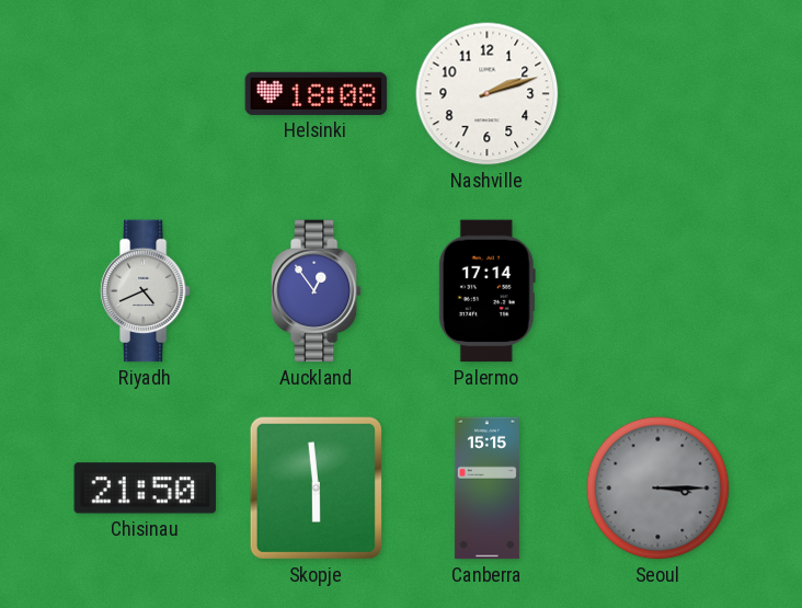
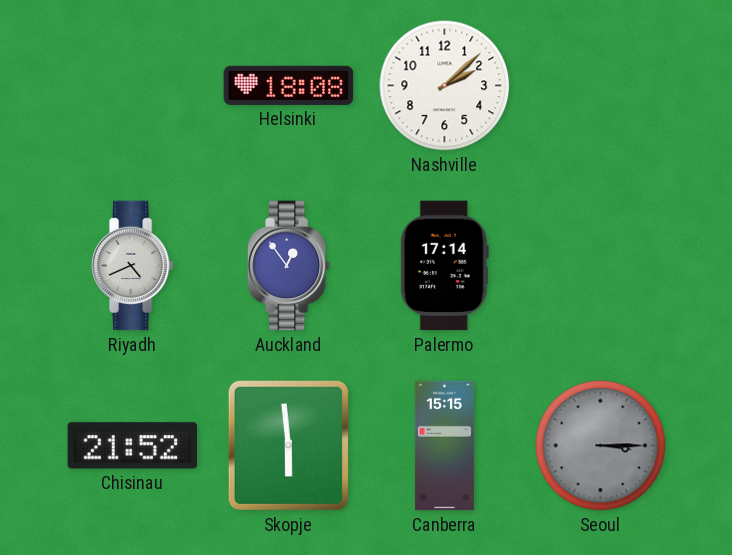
Nashville: 2:12 -> 2:08 (445, 86)
Chisinau: 21:50 -> 21:52 (133, 446)
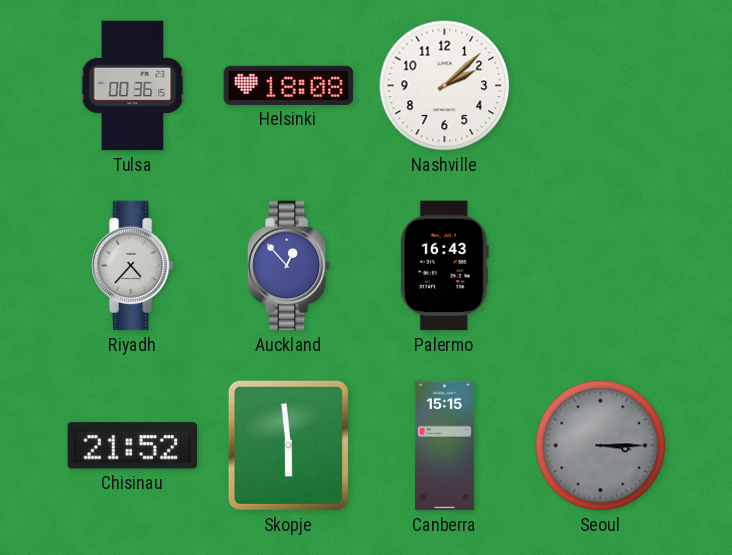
Tulsa: none -> 00:36 (133, 86)
Riyadh: 4:41 -> 4:37 (132, 266)
Auckland: 12:54 -> 12:53 (288, 266)
Palermo: 17:14 -> 16:43 (444, 266)
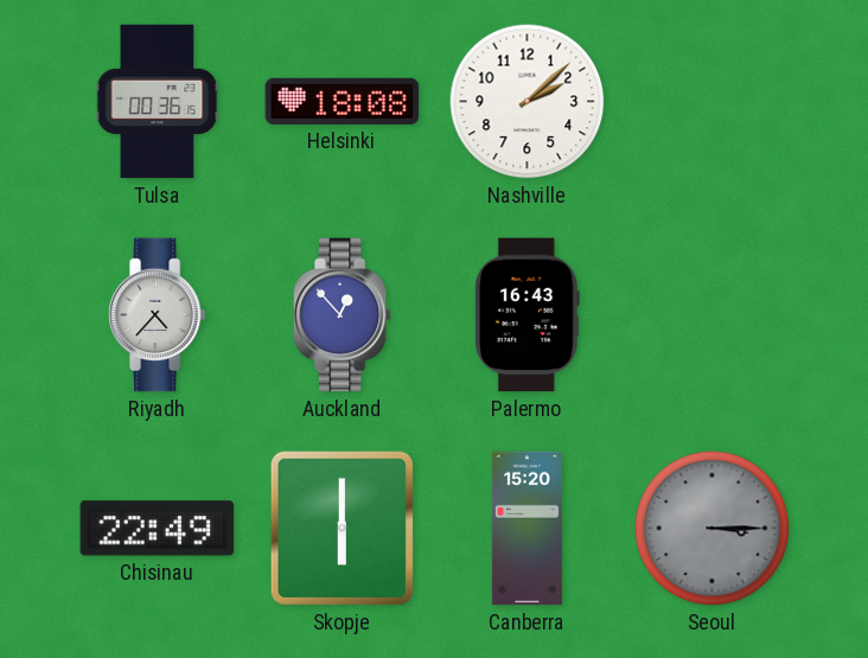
Chisinau: 21:52 -> 22:49 (158, 529)
Skopje: 5:59 -> 6:00 (342, 528)
Canberra: 15:15 -> 15:20 (526, 529)
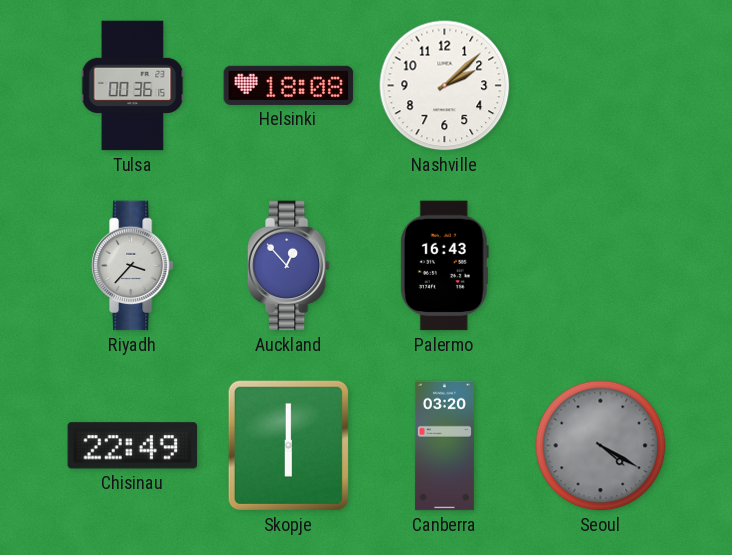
Riyadh: 4:37 -> 3:37 (132, 266)
Canberra: 15:20 -> 03:20 (444, 446)
Seoul: 3:15 -> 4:20 (601, 446)
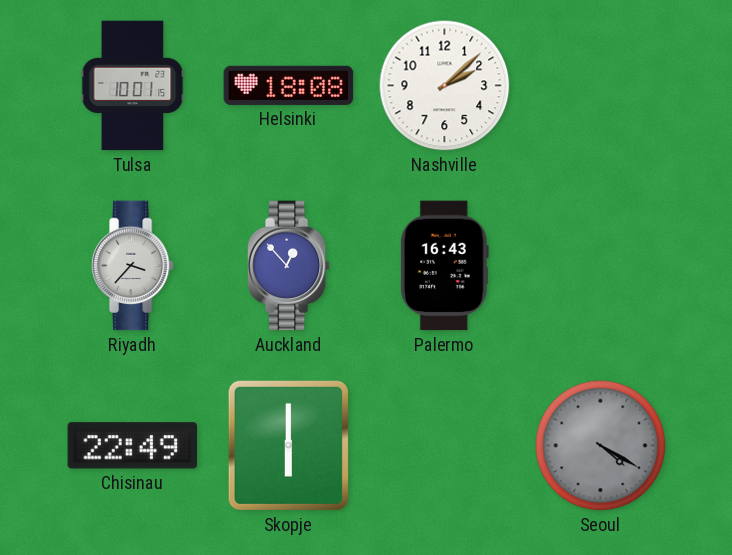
Tulsa: 00:36 -> 10:01 (133, 86)
Canberra: 03:20 -> none (444, 446)
